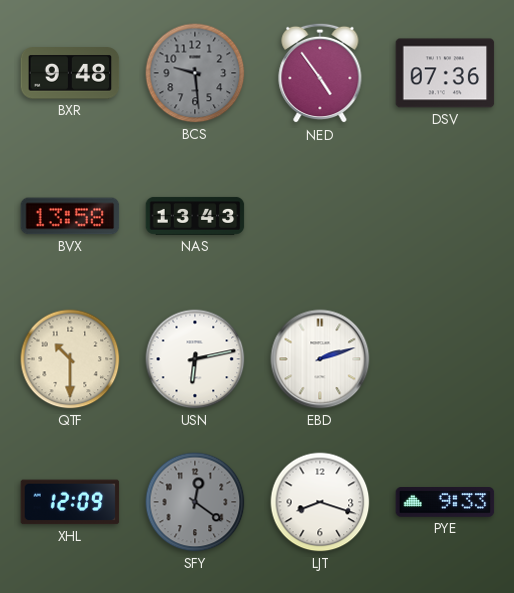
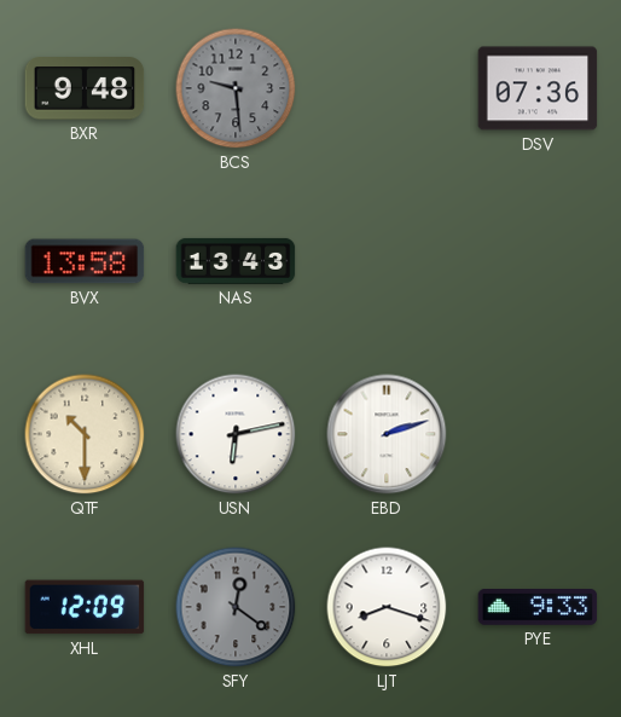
NED: 4:54 -> none (320, 73)
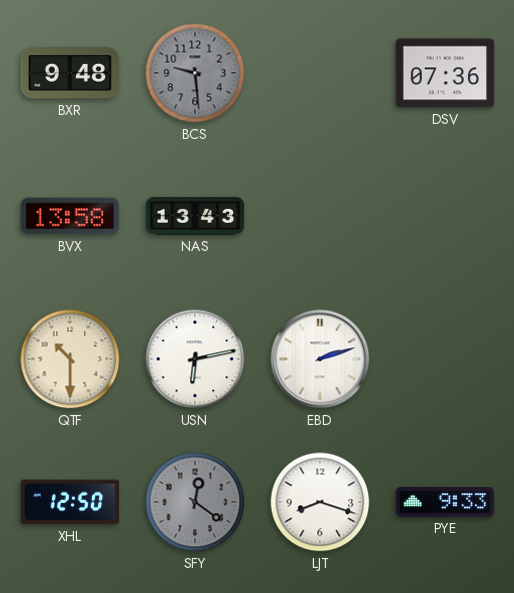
XHL: 12:09 -> 12:50 (70, 502)
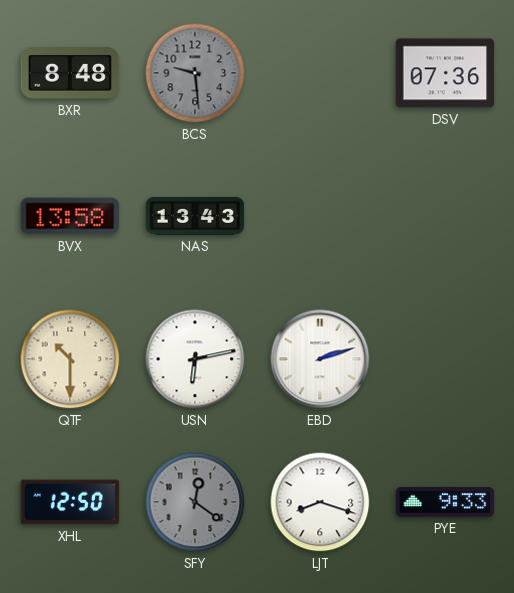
BXR: 9:48 -> 8:48 (70, 73)
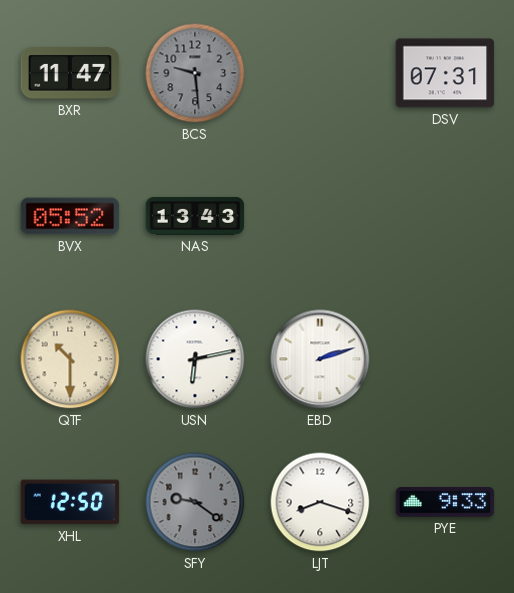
BXR: 8:48 -> 11:47 (70, 73)
DSV: 07:36 -> 07:31 (445, 73)
BVX: 13:58 -> 05:52 (70, 216)
SFY: 12:21 -> 9:21 (195, 502)
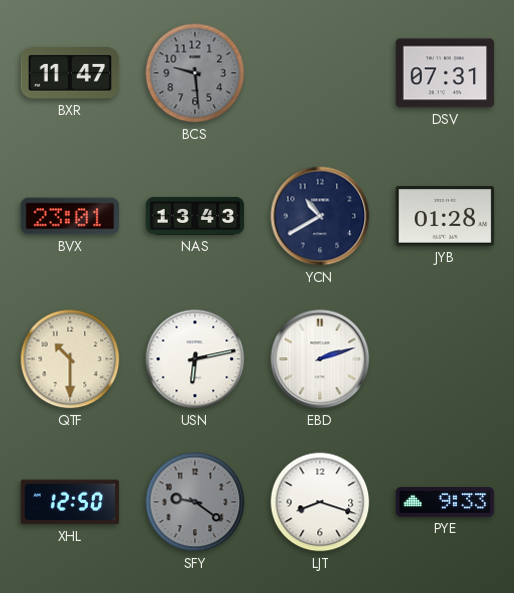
BVX: 05:52 -> 23:01 (70, 216)
YCN: none -> 10:40 (320, 216)
JYB: none -> 01:28 (445, 216)
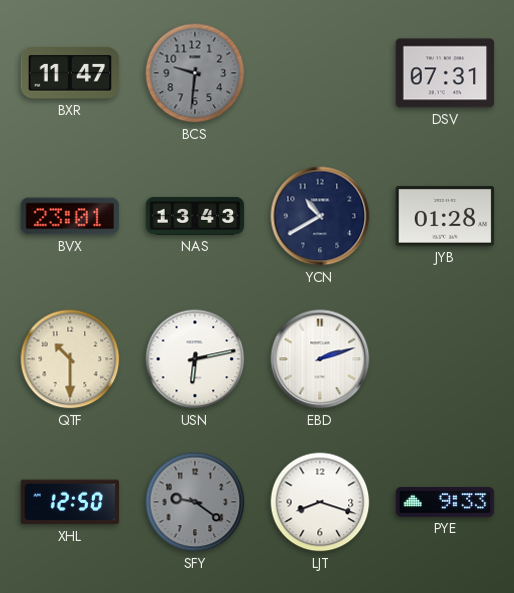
BCS: 9:29 -> 9:31 (195, 73)
